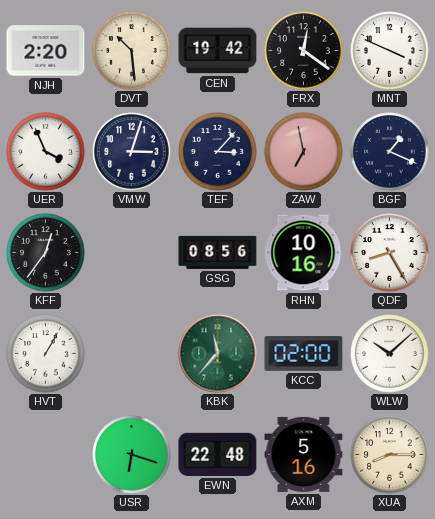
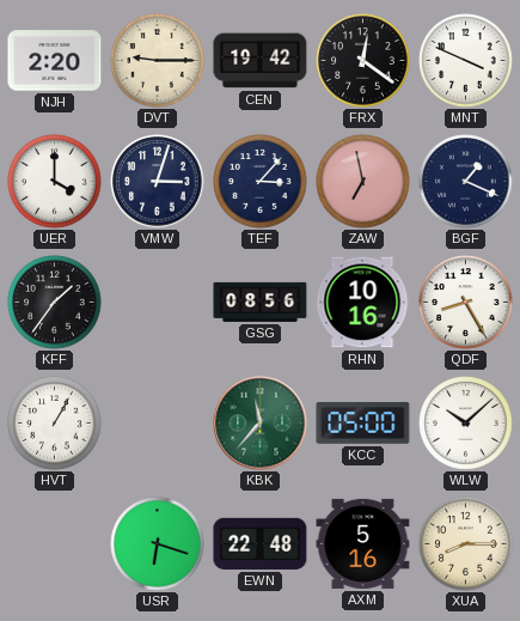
DVT: 10:29 -> 9:15 (158, 61)
UER: 3:56 -> 4:00 (55, 182)
KFF: 12:36 -> 1:36 (55, 303)
KCC: 02:00 -> 05:00 (363, 424)
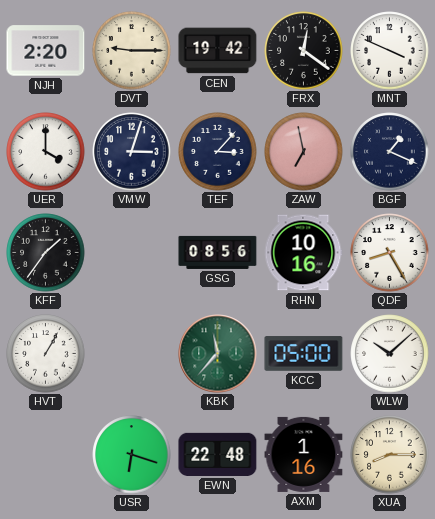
AXM: 5:16 -> 1:16 (304, 454)
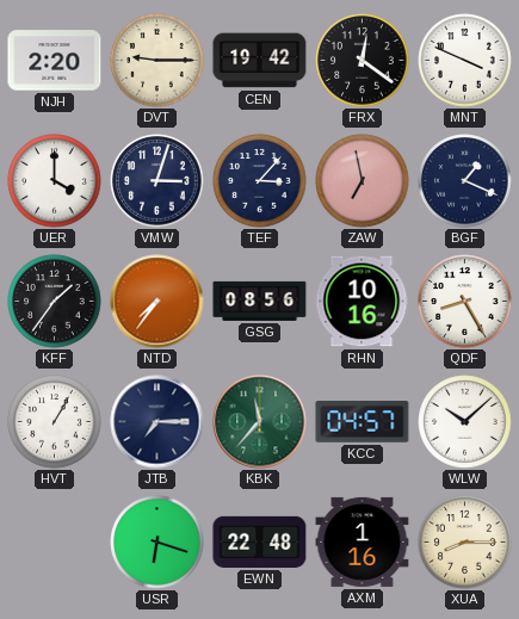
NTD: none -> 7:36 (157, 302)
JTB: none -> 7:15 (157, 422)
KCC: 05:00 -> 04:57 (363, 422)
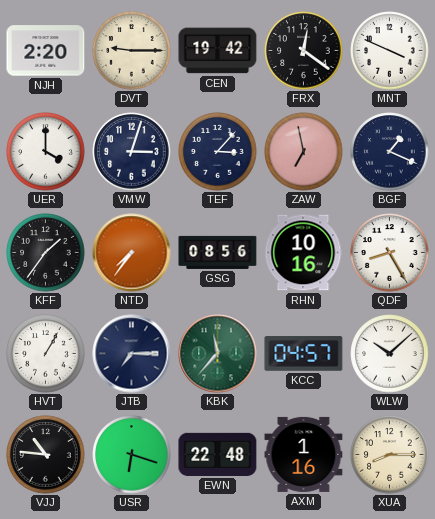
VJJ: none -> 10:46 (46, 455)
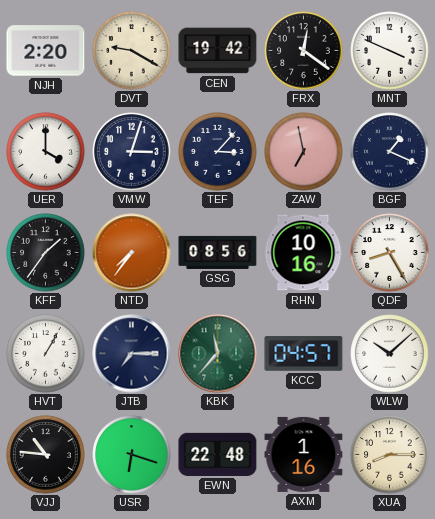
DVT: 9:15 -> 9:20 (132, 51)
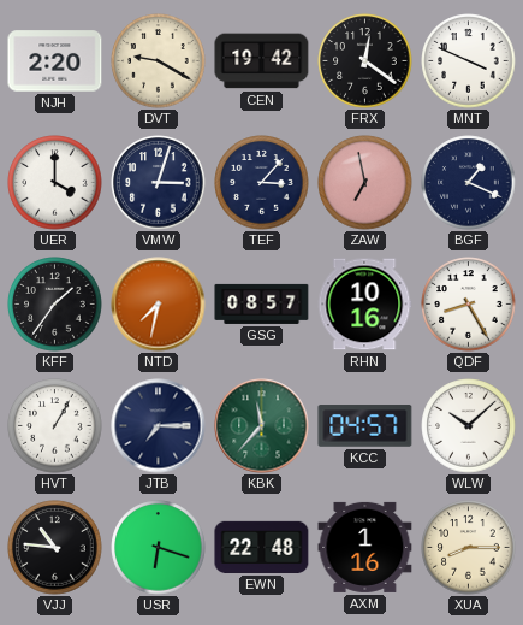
NTD: 7:36 -> 7:32 (159, 305)
GSG: 08:56 -> 08:57 (262, 303)
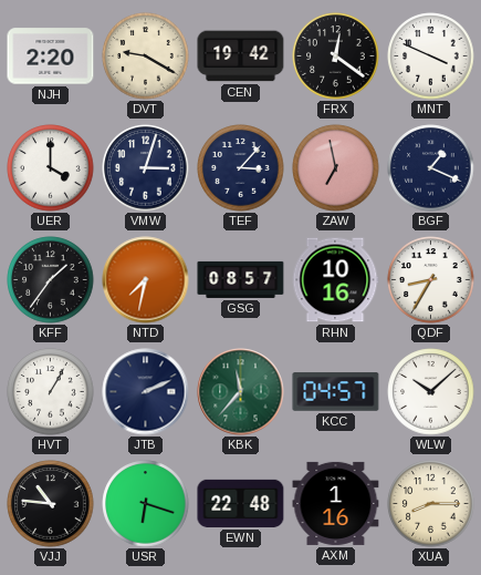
QDF: 8:25 -> 8:35 (431, 280)
JTB: 7:15 -> 2:11 (146, 392)
